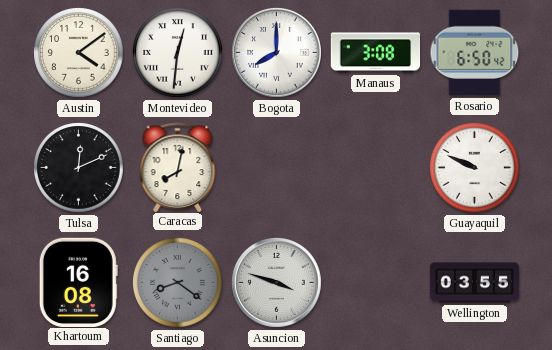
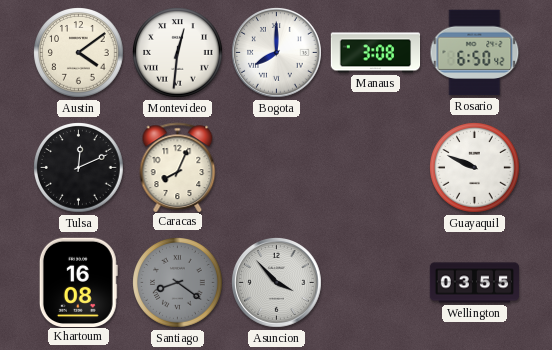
Caracas: 8:02 -> 8:04 (178, 167)
Asuncion: 3:48 -> 3:53 (277, 283)
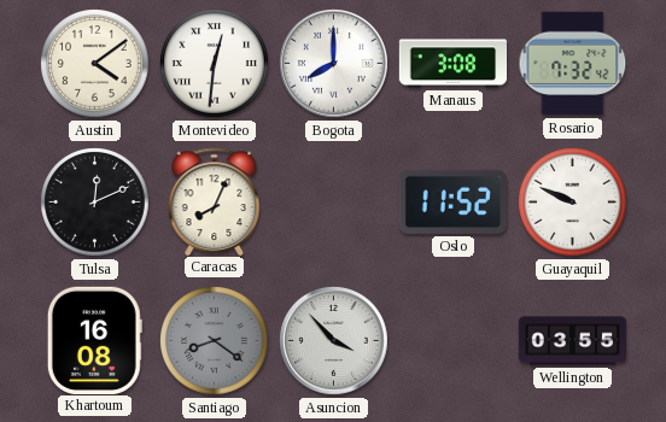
Rosario: 6:50 -> 7:32 (573, 64)
Oslo: none -> 11:52 (452, 201)
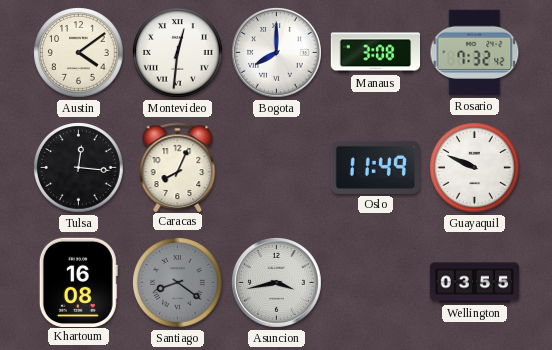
Tulsa: 12:11 -> 12:16 (79, 168)
Oslo: 11:52 -> 11:49 (375, 167)
Asuncion: 3:53 -> 3:43 (277, 283)
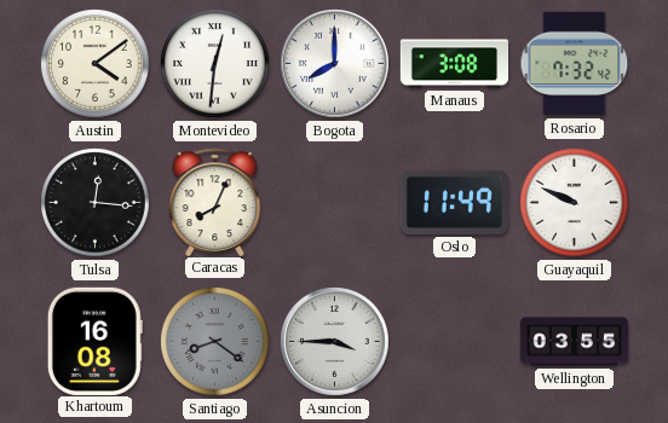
Asuncion: 3:43 -> 3:45 (335, 342)
